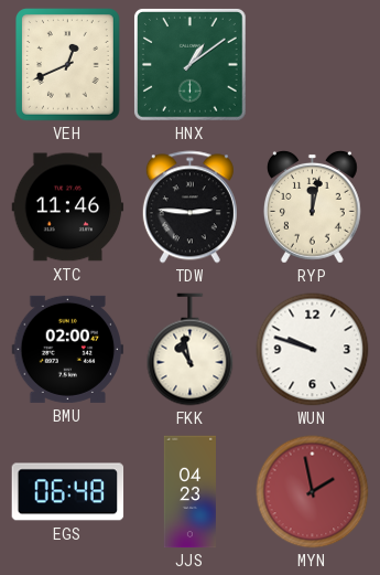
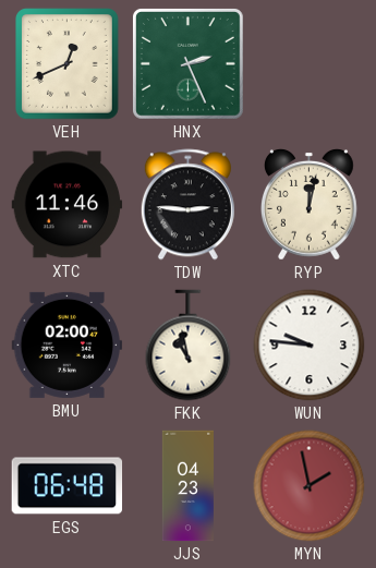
HNX: 1:09 -> 2:26 (187, 63)
WUN: 9:48 -> 9:46 (310, 346)
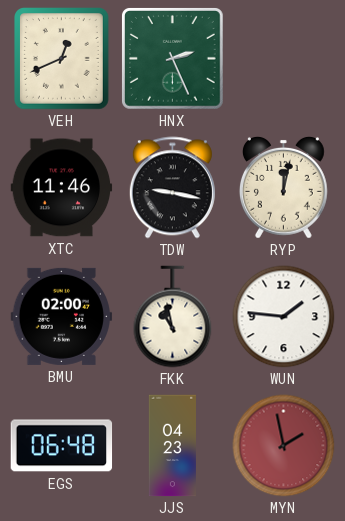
TDW: 2:46 -> 9:17 (172, 188)
WUN: 9:46 -> 1:46 (284, 317)
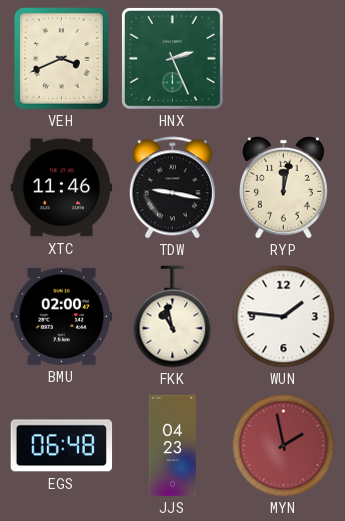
VEH: 12:41 -> 3:41 (62, 59)
